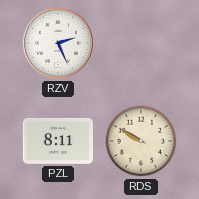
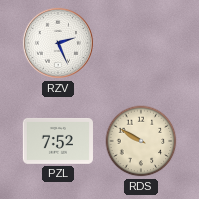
PZL: 8:11 -> 7:52 (58, 141)
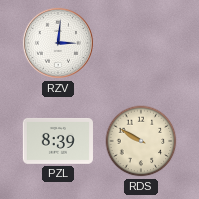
RZV: 2:26 -> 3:01 (58, 43)
PZL: 7:52 -> 8:39 (58, 141)
